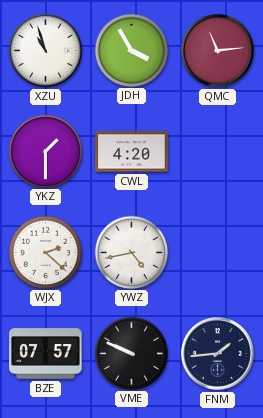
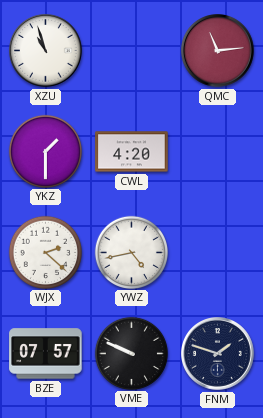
JDH: 3:55 -> none (131, 50)
FNM: 1:44 -> 1:48 (218, 354)
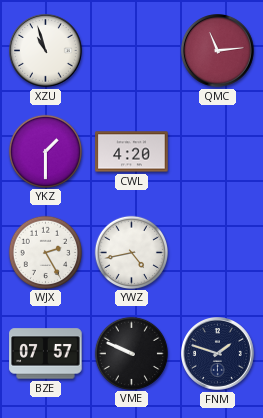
WJX: 2:22 -> 2:25 (45, 252)
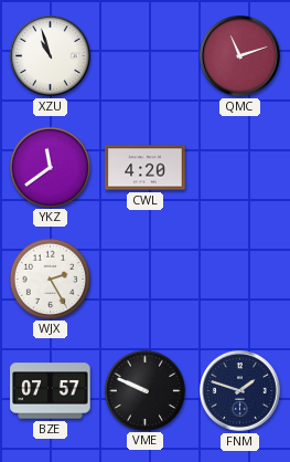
QMC: 11:14 -> 11:12 (240, 56)
YKZ: 1:30 -> 11:39 (50, 167)
YWZ: 4:43 -> none (131, 252)
